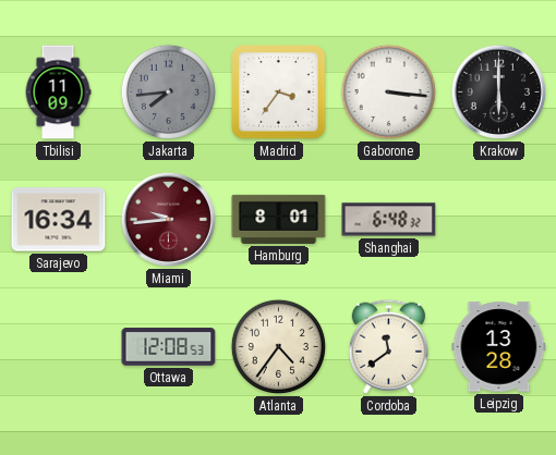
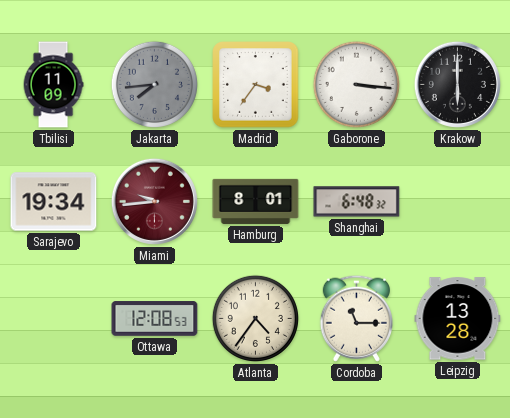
Sarajevo: 16:34 -> 19:34 (54, 202)
Cordoba: 11:39 -> 11:15 (356, 318)
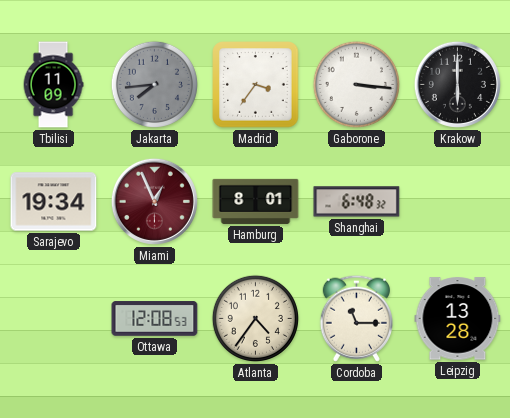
Miami: 9:44 -> 12:56 (154, 201)
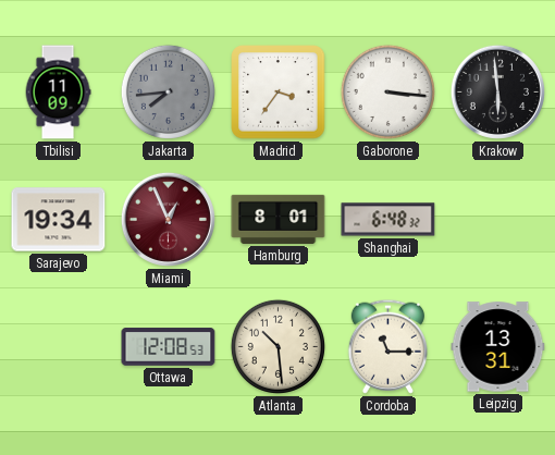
Krakow: 6:00 -> 5:59 (497, 91)
Atlanta: 4:36 -> 10:29 (277, 346)
Leipzig: 13:28 -> 13:31 (498, 347)
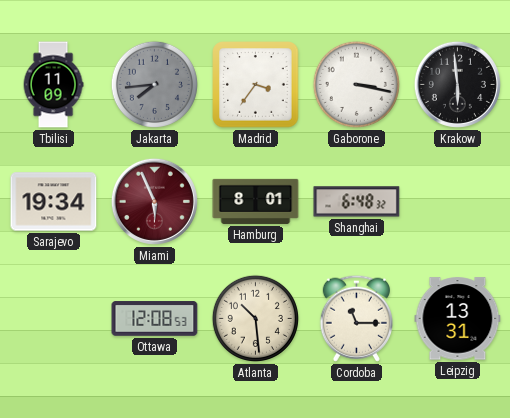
Gaborone: 3:16 -> 3:17 (356, 84)
Miami: 12:56 -> 5:56 (154, 201)
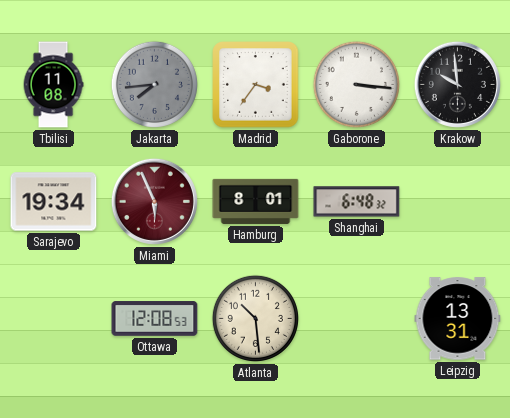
Tbilisi: 11:09 -> 11:08 (53, 85)
Gaborone: 3:17 -> 3:16 (356, 84)
Krakow: 5:59 -> 9:59 (457, 84)
Cordoba: 11:15 -> none (356, 318)
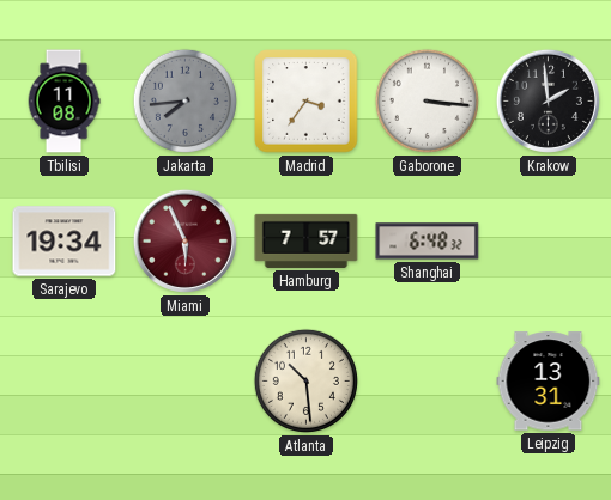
Krakow: 9:59 -> 1:59 (548, 100)
Hamburg: 8:01 -> 7:57 (307, 240)
Ottawa: 12:08 -> none (155, 319)
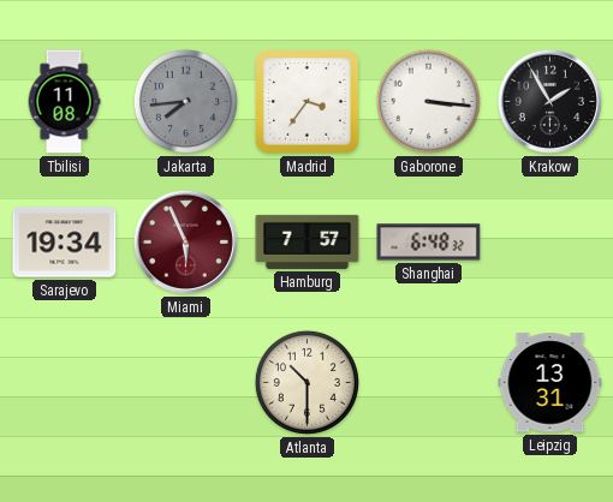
Krakow: 1:59 -> 1:55 (549, 101)
Atlanta: 10:29 -> 10:30 (306, 382)
